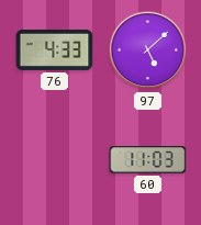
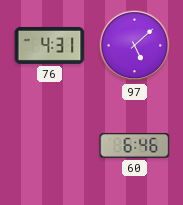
76: 4:33 -> 4:31 (50, 45)
60: 11:03 -> 6:46 (135, 146)
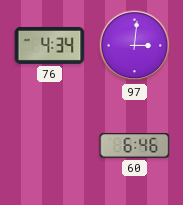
76: 4:31 -> 4:34 (50, 45)
97: 5:08 -> 3:01 (135, 46)
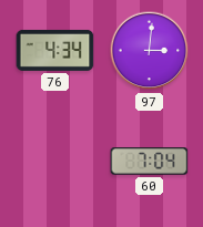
60: 6:46 -> 7:04 (150, 162)
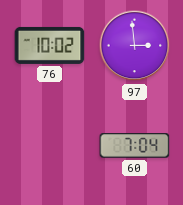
76: 4:34 -> 10:02 (50, 45)
97: 3:01 -> 2:59 (135, 46)
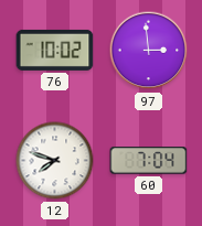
12: none -> 7:48 (55, 161)
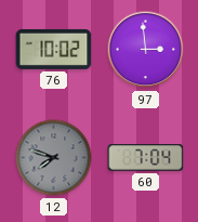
12 dial: white -> grey (54, 158)
